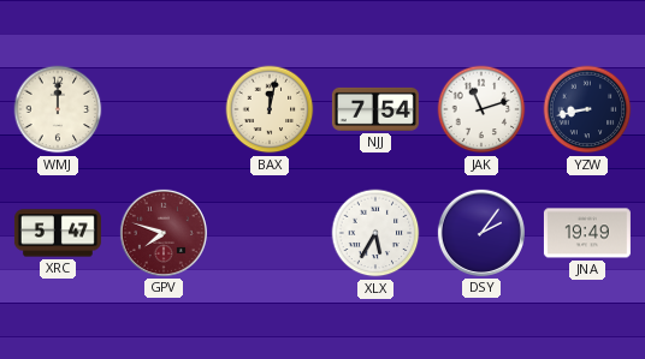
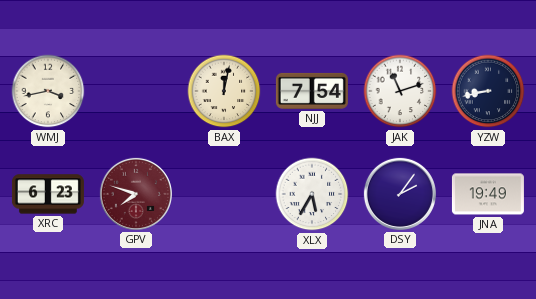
WMJ: 12:00 -> 3:43 (48, 91)
XRC: 5:47 -> 6:23 (48, 194)
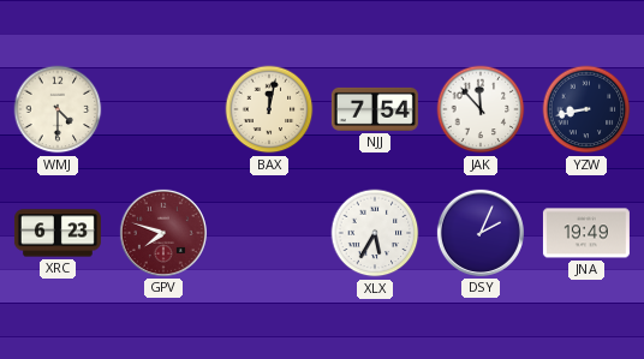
WMJ: 3:43 -> 4:30 (58, 109)
JAK: 11:12 -> 11:53 (481, 109)
DSY: 2:06 -> 2:04 (481, 233)
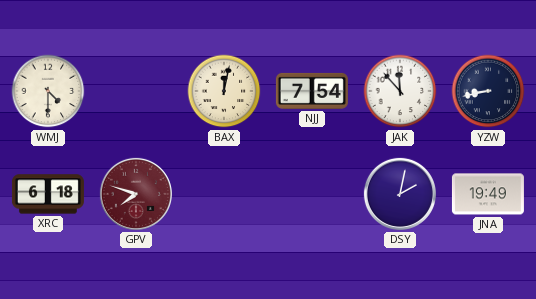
XRC: 6:23 -> 6:18 (48, 194)
XLX: 5:35 -> none (375, 233)
DSY: 2:04 -> 2:02 (400, 194)
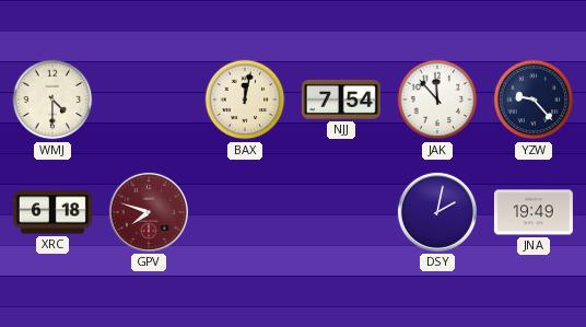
YZW: 8:43 -> 9:23 (534, 100)
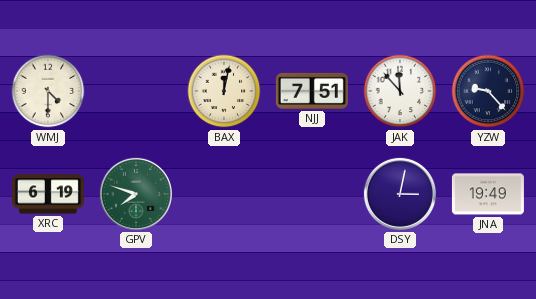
NJJ: 7:54 -> 7:51 (312, 91)
XRC: 6:18 -> 6:19 (48, 194)
GPV dial: burgundy -> green (136, 194)
DSY: 2:02 -> 3:02 (400, 194)
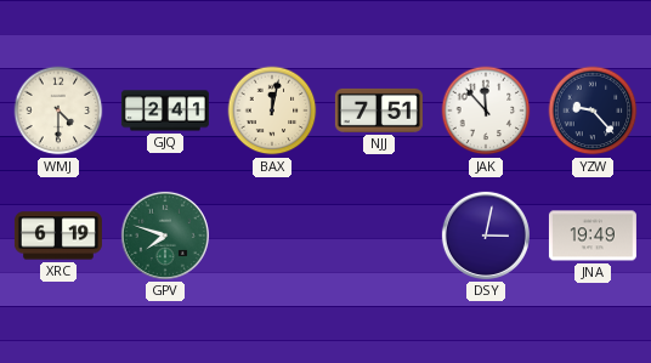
GJQ: none -> 2:41 (165, 110)
